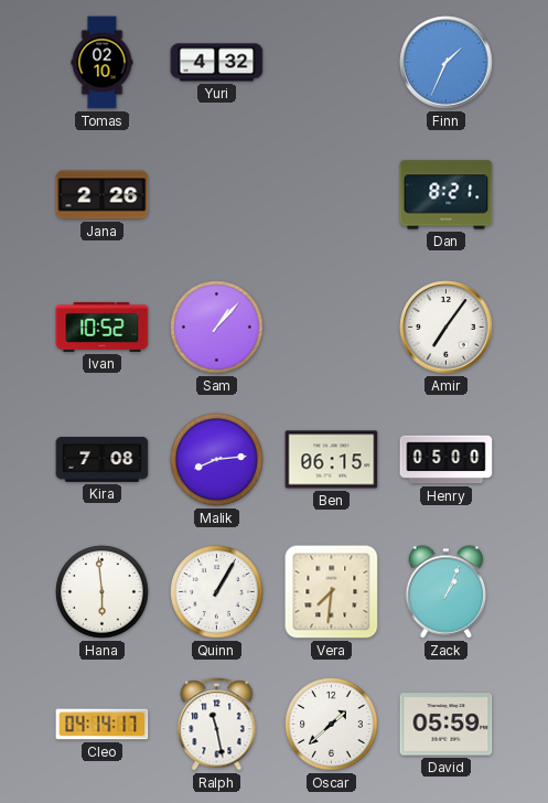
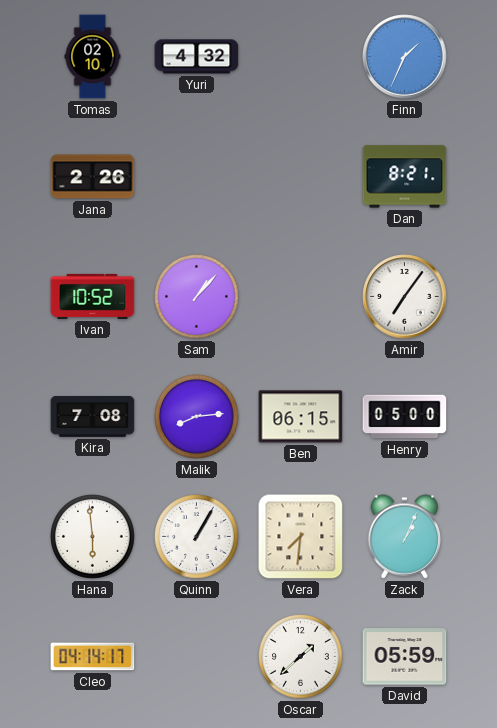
Ralph: 11:28 -> none (217, 725)
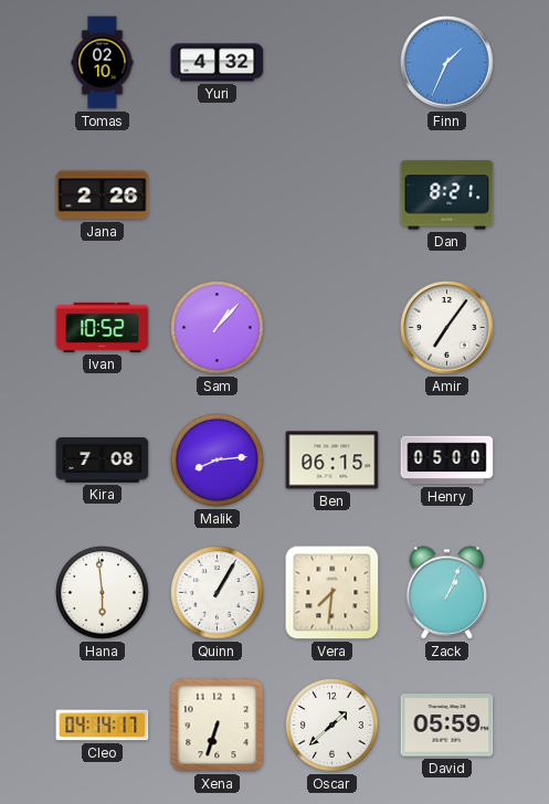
Xena: none -> 6:33 (218, 726)
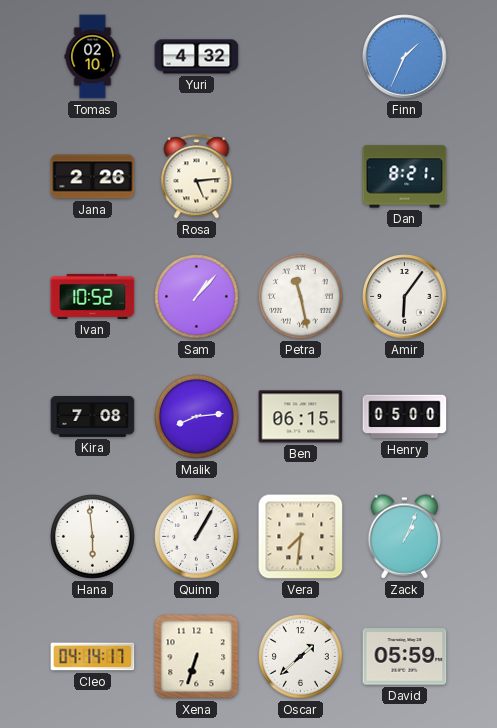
Rosa: none -> 5:14 (197, 177)
Petra: none -> 11:28 (301, 297)
Amir: 7:06 -> 6:06 (405, 297)
